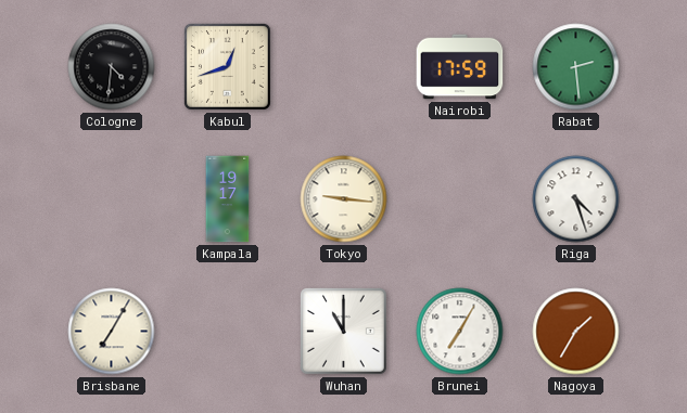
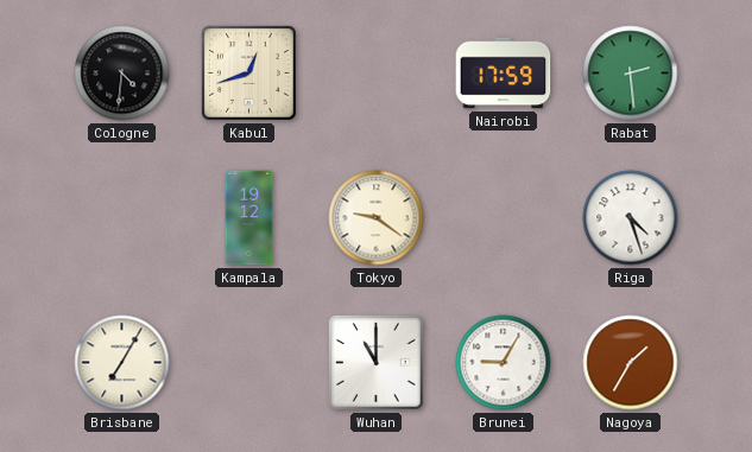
Kampala: 19:17 -> 19:12 (249, 218)
Tokyo: 9:16 -> 9:21 (377, 218)
Brunei: 7:05 -> 9:05 (504, 363)
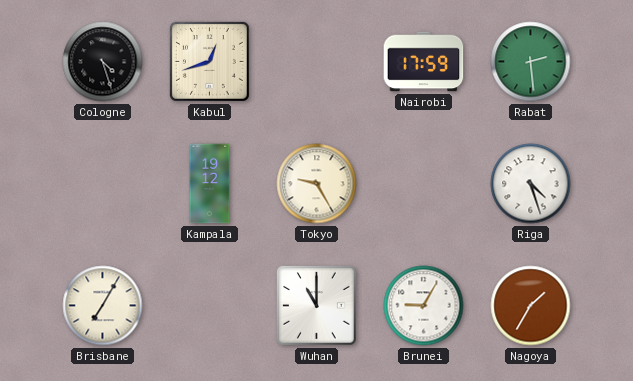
Cologne: 4:31 -> 4:27 (103, 62)
Tokyo: 9:21 -> 9:25 (317, 184)
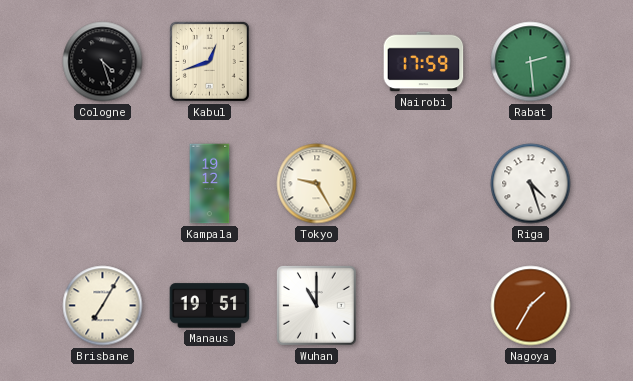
Manaus: none -> 19:51 (210, 306)
Brunei: 9:05 -> none (424, 306)
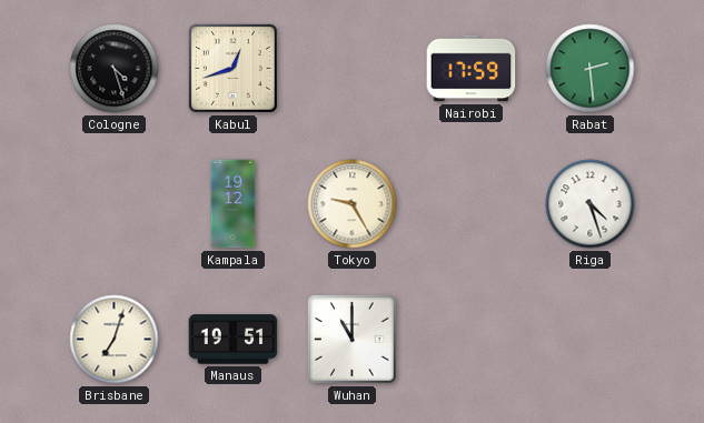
Brisbane: 7:05 -> 7:03 (115, 340)
Nagoya: 1:35 -> none (531, 306)
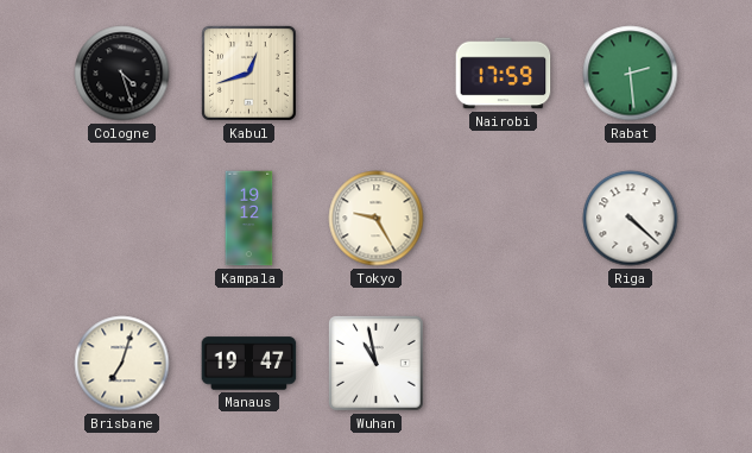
Riga: 4:27 -> 4:22 (631, 219)
Manaus: 19:51 -> 19:47 (249, 364)
Wuhan: 11:00 -> 10:58 (377, 364)
